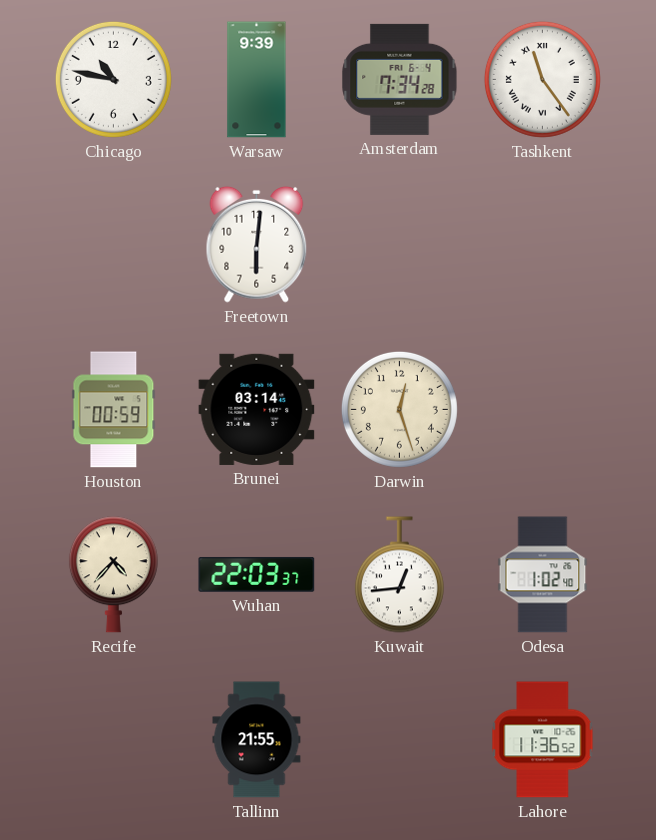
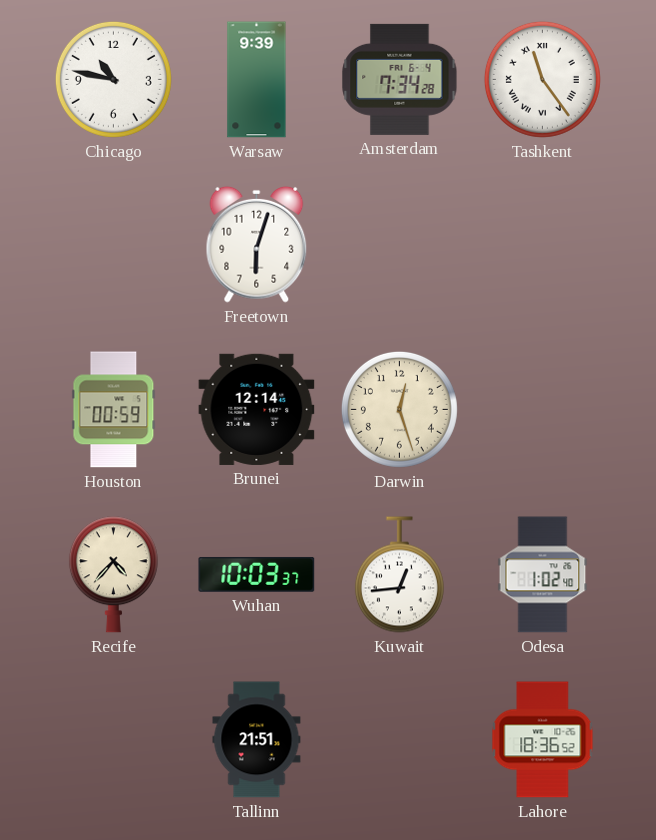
Freetown: 6:01 -> 6:03 (257, 244)
Brunei: 03:14 -> 12:14 (257, 409)
Wuhan: 22:03 -> 10:03 (257, 574)
Tallinn: 21:55 -> 21:51 (257, 740)
Lahore: 11:36 -> 18:36 (543, 740)
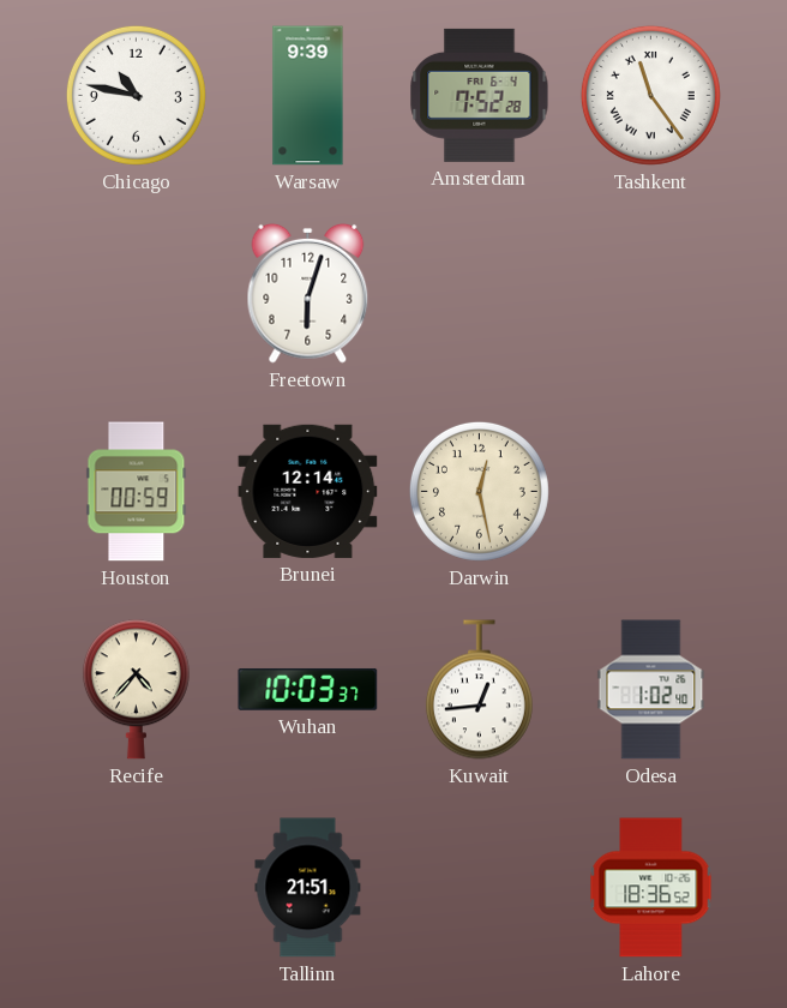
Amsterdam: 7:34 -> 7:52 (480, 95)
Darwin: 12:27 -> 12:28 (479, 491)
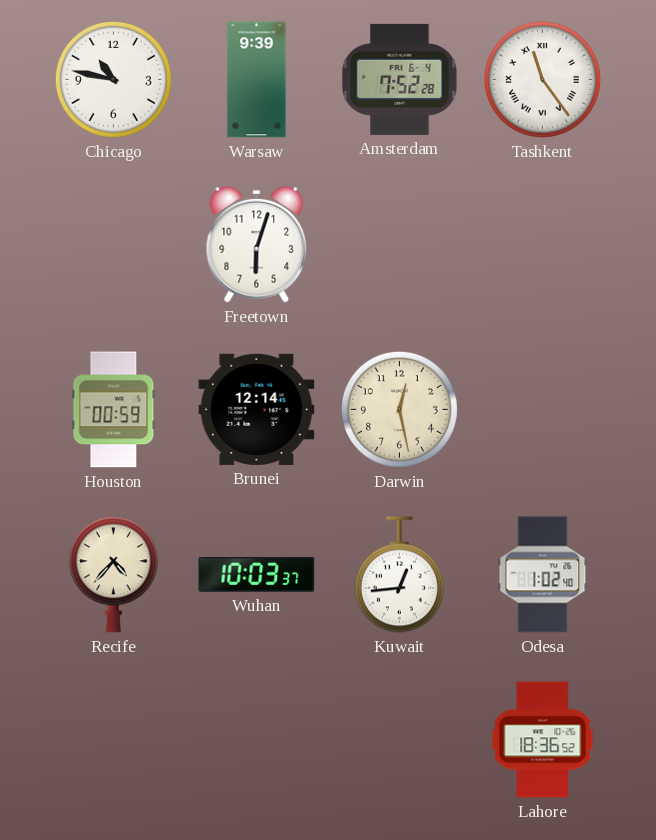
Tallinn: 21:51 -> none (308, 888)
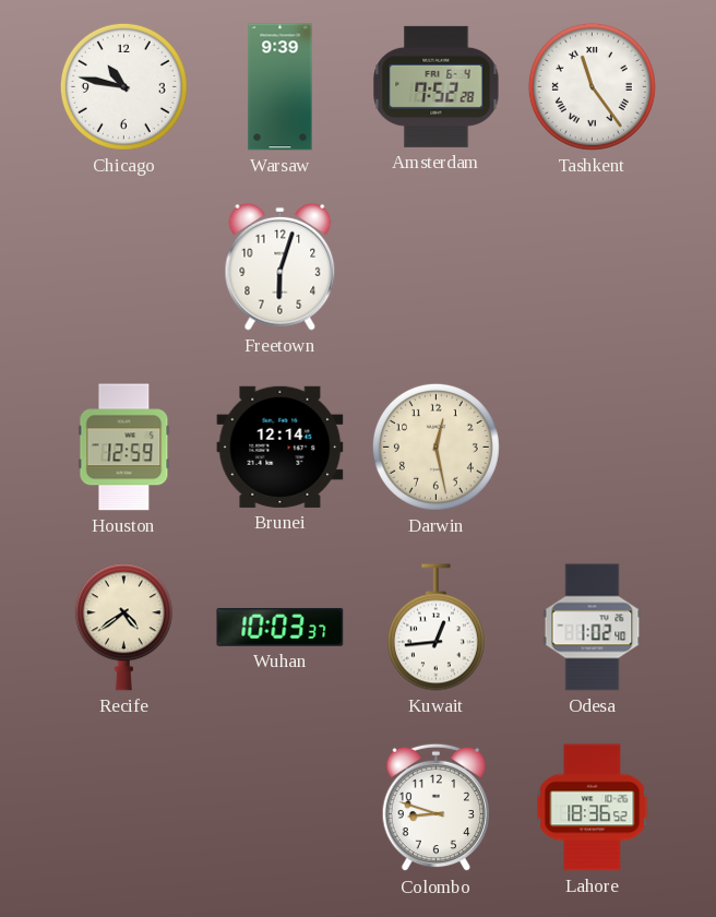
Houston: 00:59 -> 12:59 (124, 448)
Recife: 4:37 -> 4:39 (123, 628)
Colombo: none -> 8:48 (435, 808)
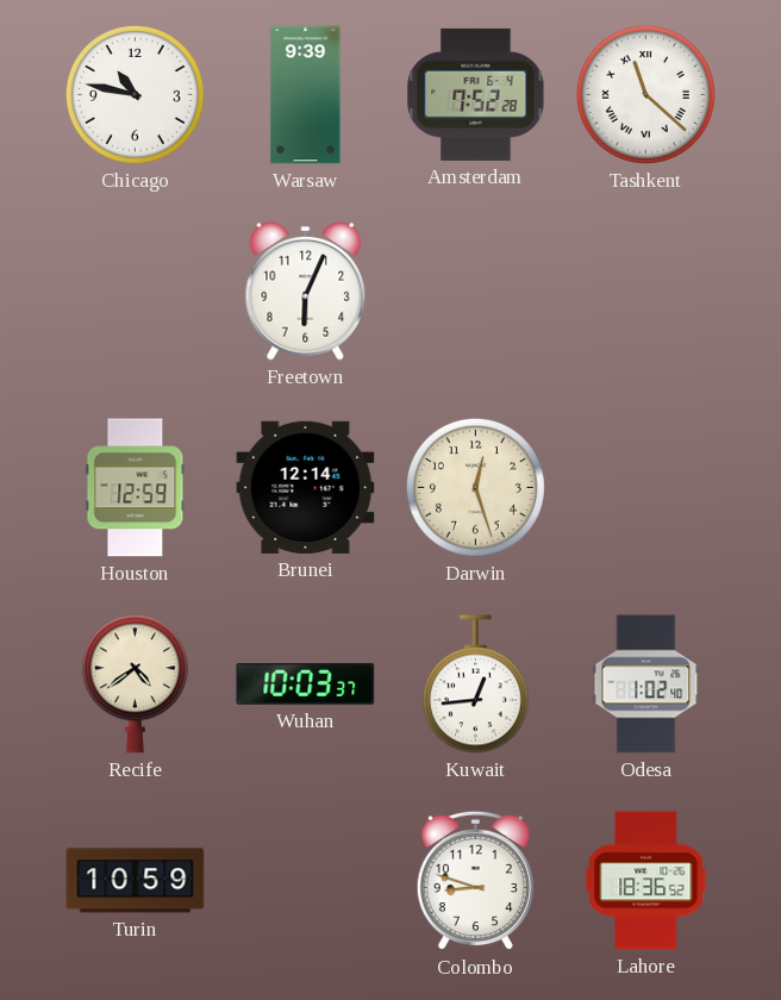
Tashkent: 11:24 -> 11:22 (645, 94)
Freetown: 6:03 -> 6:04 (306, 290)
Darwin: 12:28 -> 12:27 (475, 487)
Turin: none -> 10:59 (136, 881)
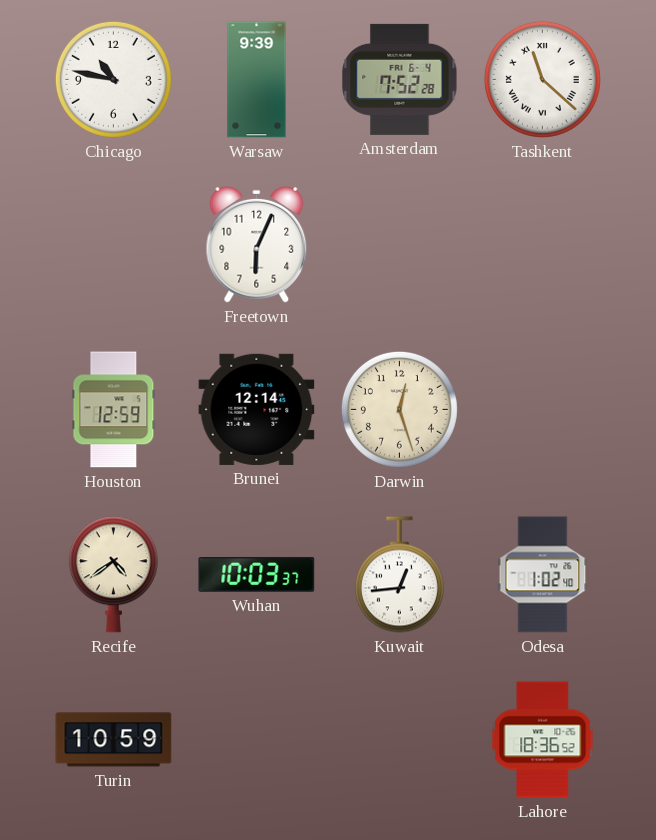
Colombo: 8:48 -> none (475, 881)
